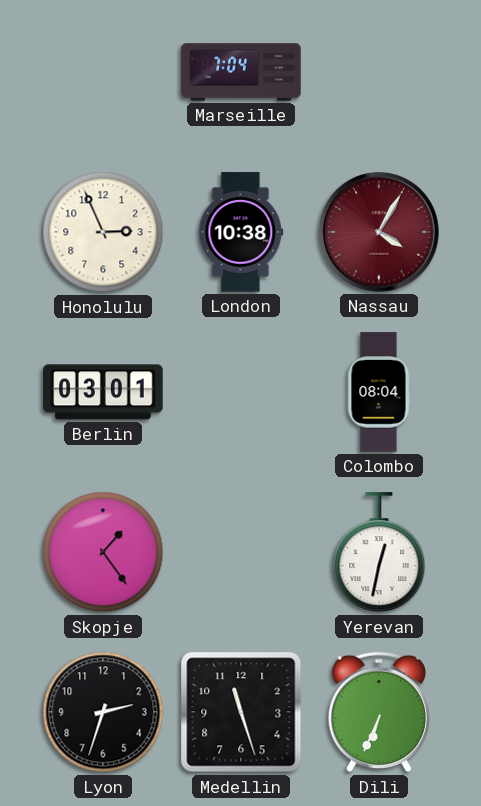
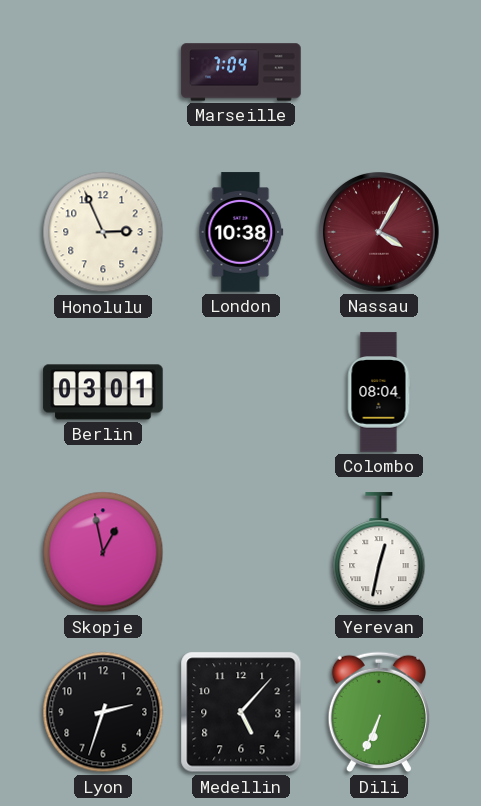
Skopje: 1:24 -> 12:58 (103, 552)
Medellin: 11:27 -> 5:07 (241, 712)
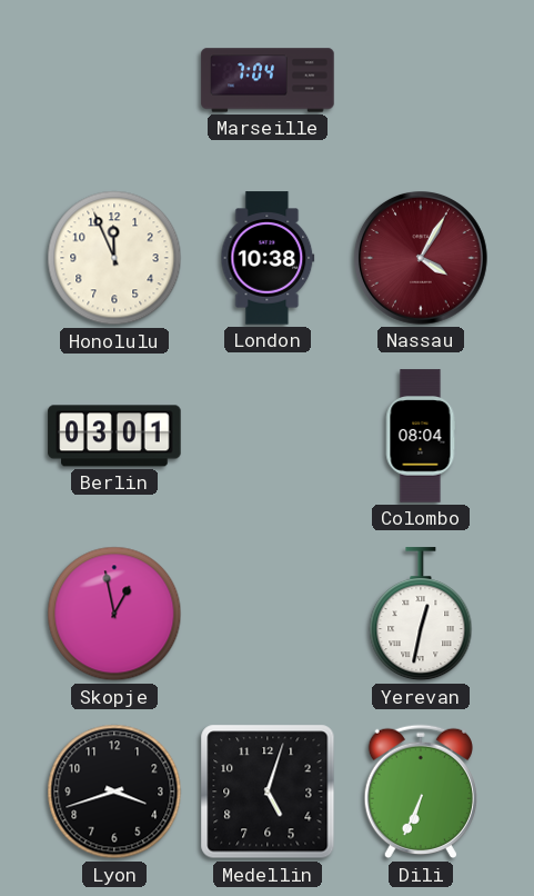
Honolulu: 2:56 -> 11:56 (114, 258)
Lyon: 2:33 -> 3:42 (114, 792)
Medellin: 5:07 -> 5:03 (268, 792)
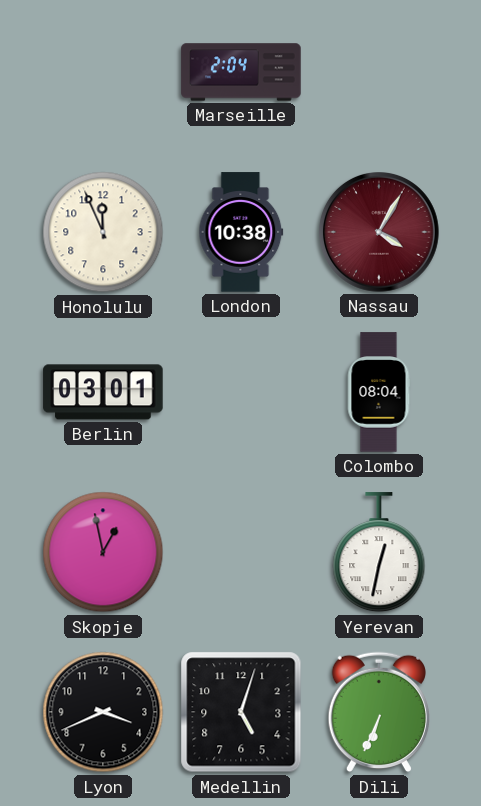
Marseille: 7:04 -> 2:04 (241, 72)
Lyon: 3:42 -> 3:41 (103, 712)
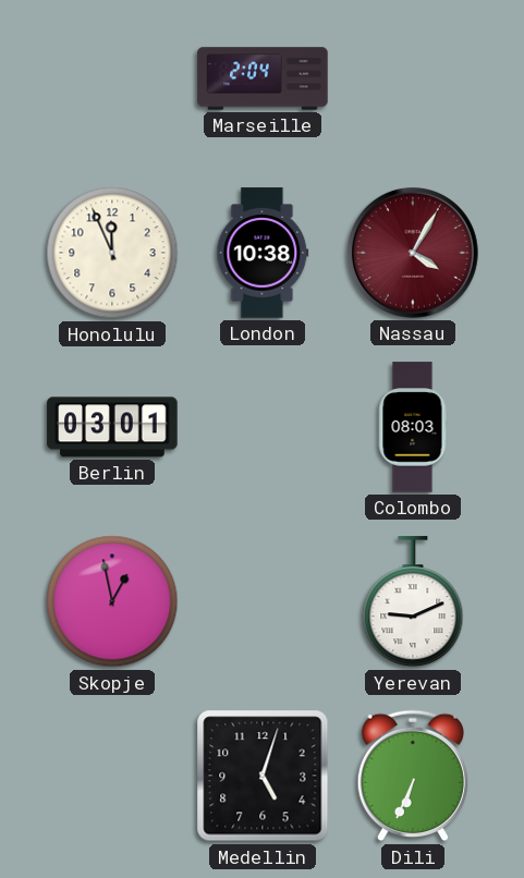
Colombo: 08:04 -> 08:03 (413, 427)
Yerevan: 12:32 -> 9:11 (413, 602)
Lyon: 3:41 -> none (103, 712)
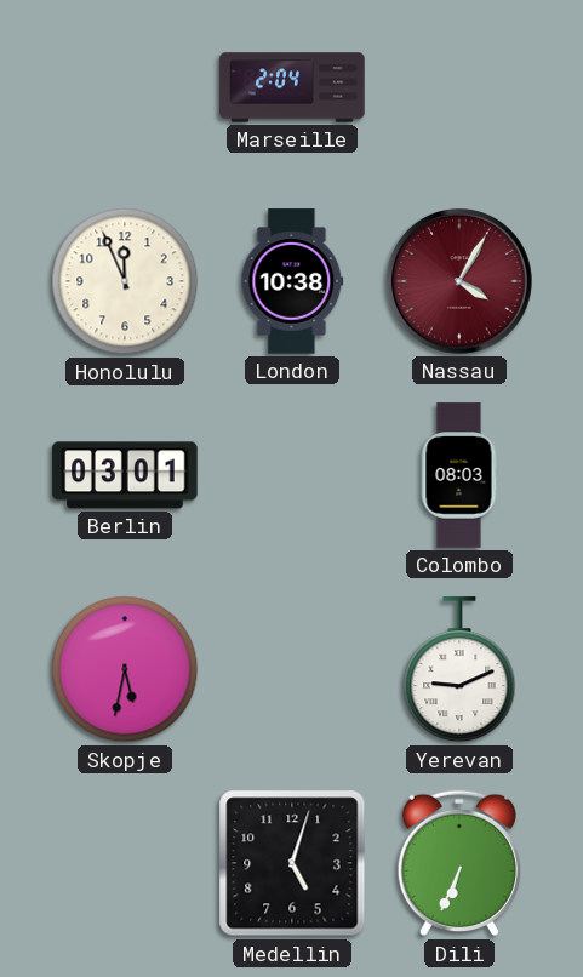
Skopje: 12:58 -> 5:32 (125, 669)
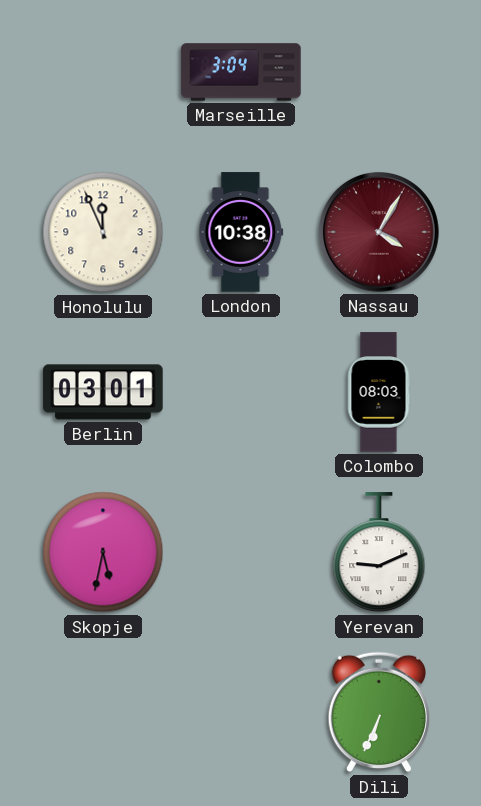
Marseille: 2:04 -> 3:04 (241, 72)
Medellin: 5:03 -> none (292, 863)
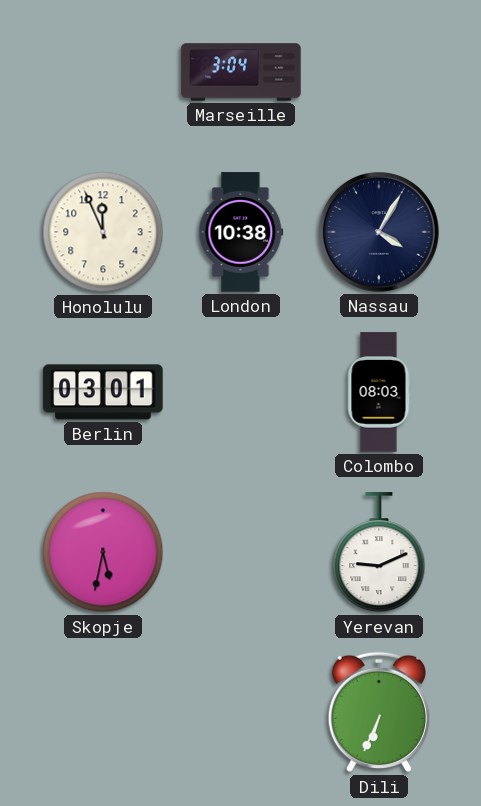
Nassau dial: burgundy -> navy (380, 233)
